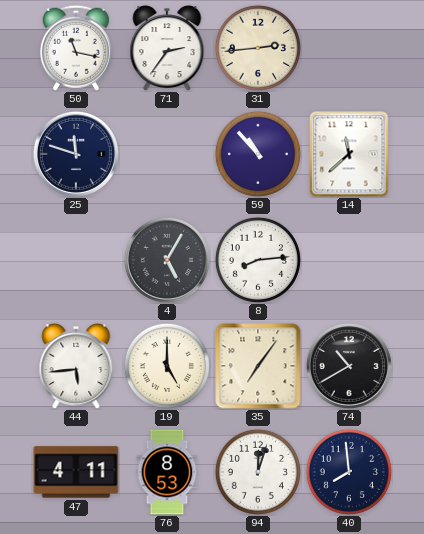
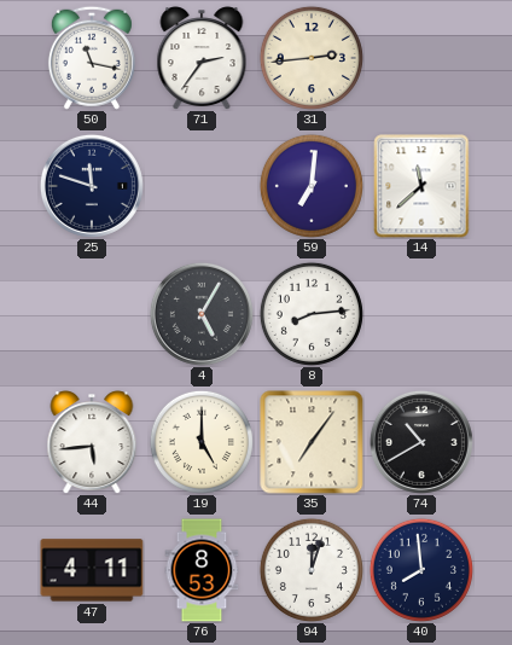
59: 10:53 -> 7:01 (312, 186)
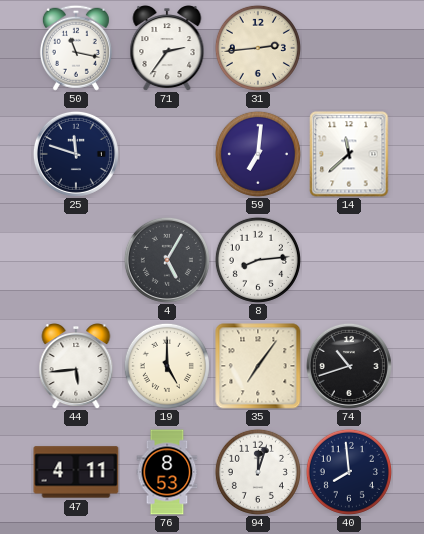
74: 10:40 -> 10:42 (349, 366)
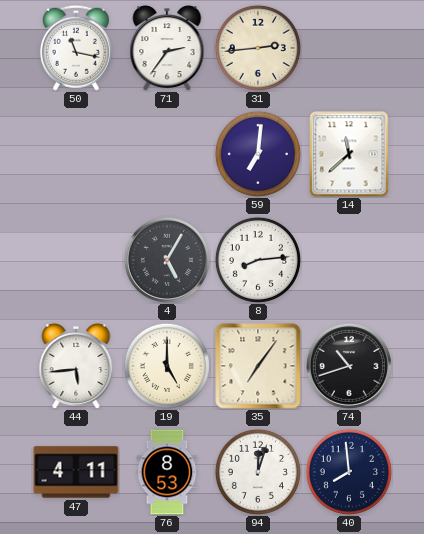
25: 11:48 -> none (76, 154)
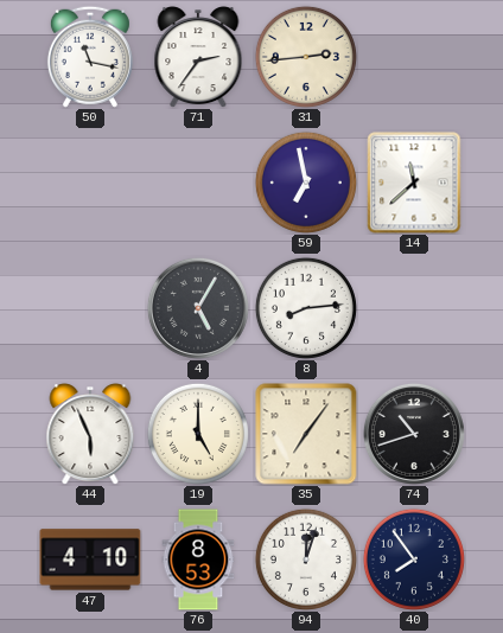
59: 7:01 -> 6:58 (306, 183)
44: 5:44 -> 5:56 (90, 434)
47: 4:11 -> 4:10 (90, 560)
40: 7:59 -> 7:54 (414, 560)
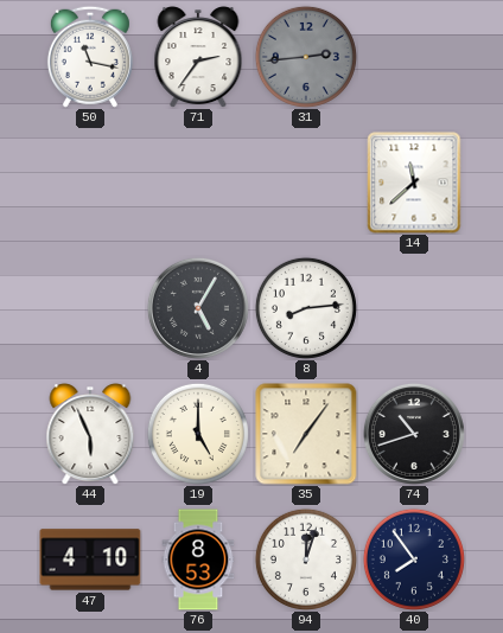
31 dial: cream -> grey (306, 57)
59: 6:58 -> none (306, 183)
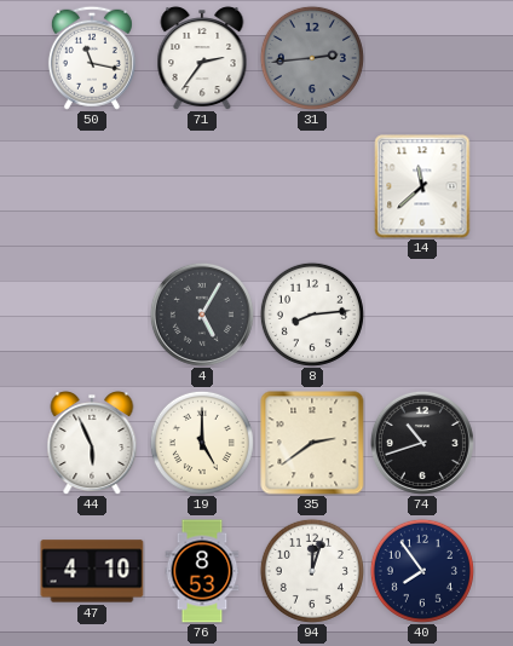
35: 7:06 -> 2:39 (312, 443)
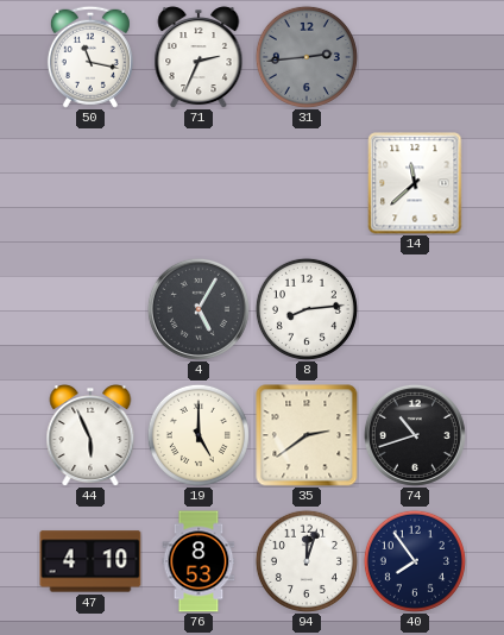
71: 2:36 -> 2:34 (199, 57)
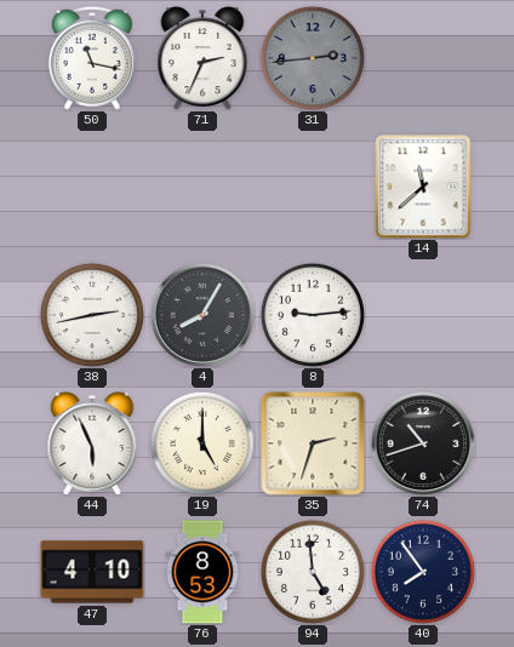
38: none -> 2:43 (92, 315)
4: 5:05 -> 8:05 (202, 315)
8: 8:14 -> 9:14 (313, 315)
35: 2:39 -> 2:33 (313, 443)
94: 12:03 -> 4:59 (313, 572)
